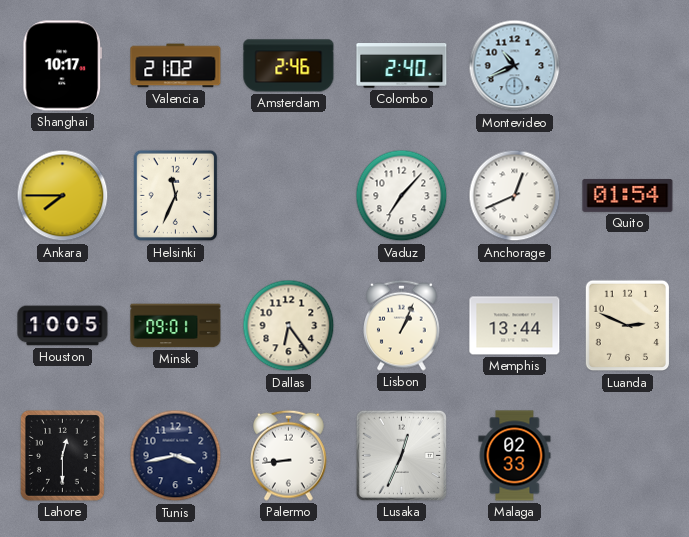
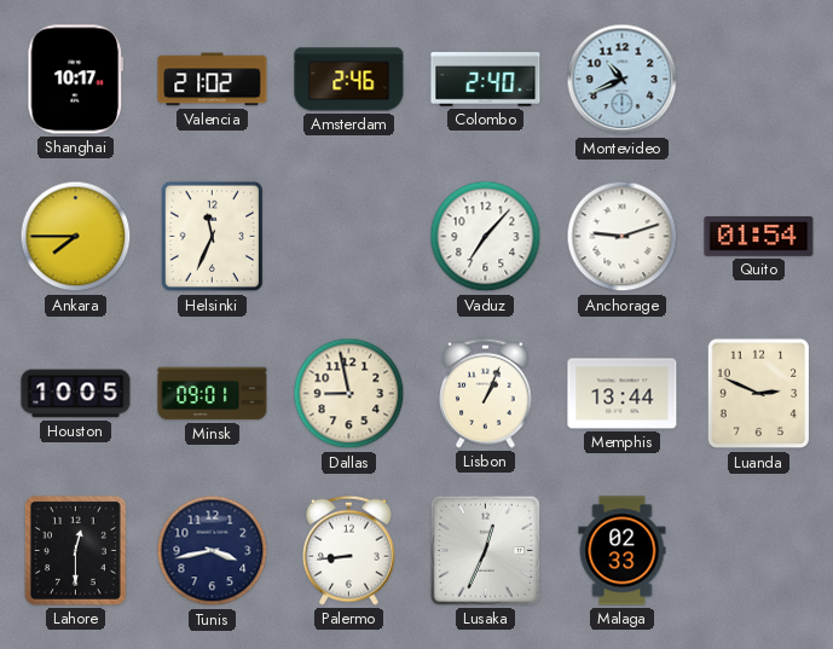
Anchorage: 12:41 -> 9:12 (623, 237)
Dallas: 6:24 -> 8:58 (349, 394)
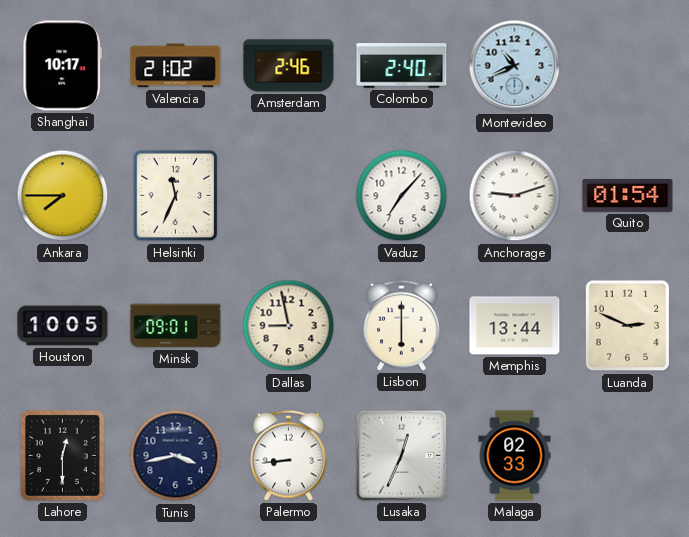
Lisbon: 1:04 -> 6:00 (402, 325)
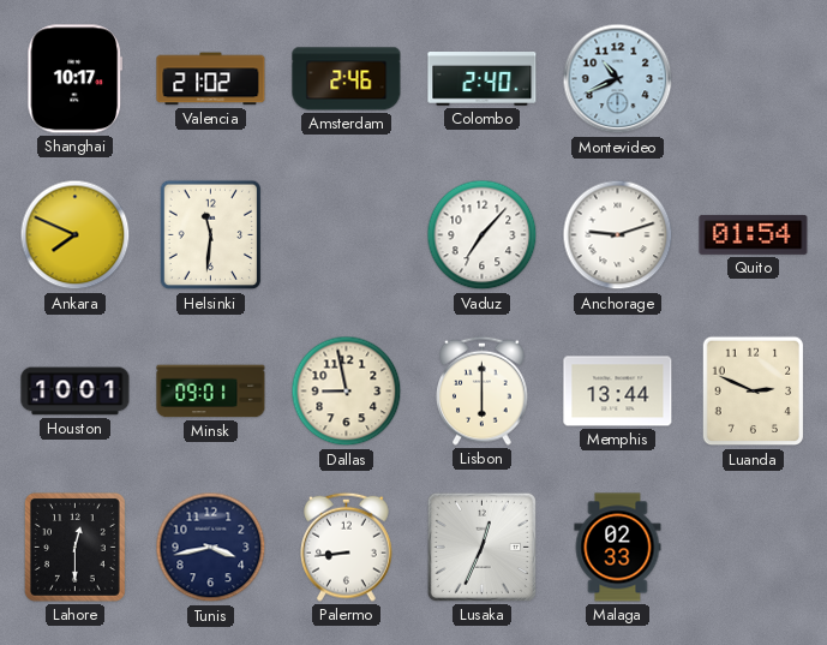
Ankara: 7:45 -> 7:49 (76, 235)
Helsinki: 11:34 -> 11:31 (211, 235)
Houston: 10:05 -> 10:01 (76, 392)
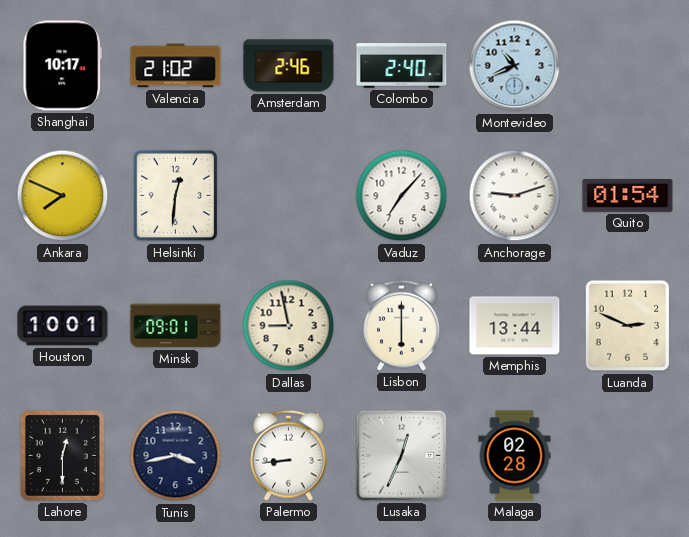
Helsinki: 11:31 -> 12:31 (176, 196)
Malaga: 02:33 -> 02:28 (515, 456)
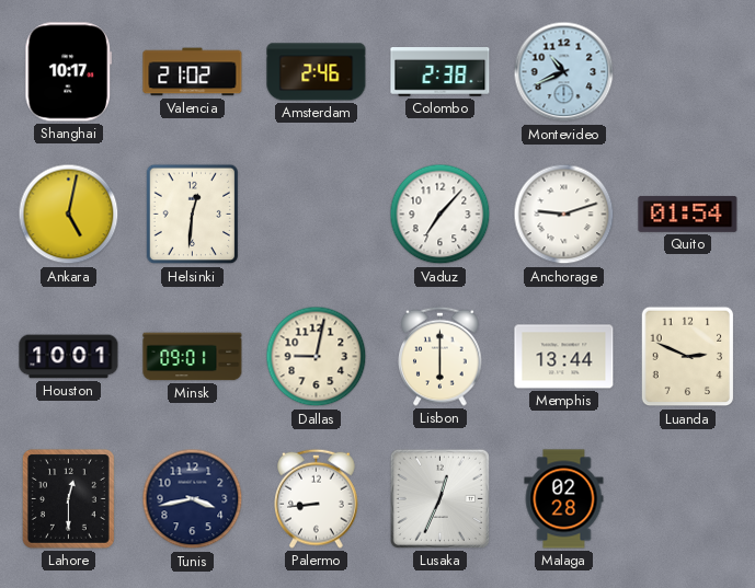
Colombo: 2:40 -> 2:38 (441, 72)
Ankara: 7:49 -> 5:02 (69, 215)
Dallas: 8:58 -> 9:02 (317, 357)
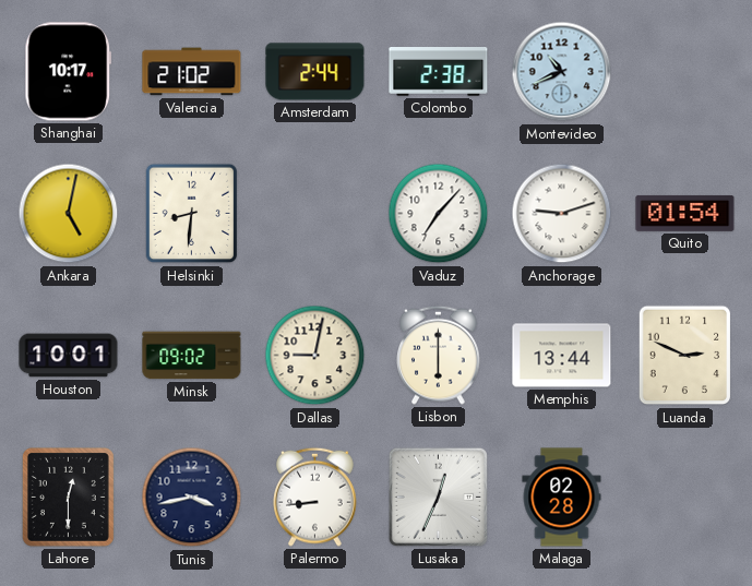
Amsterdam: 2:46 -> 2:44 (315, 72)
Helsinki: 12:31 -> 8:31 (192, 214)
Minsk: 09:01 -> 09:02 (192, 356)
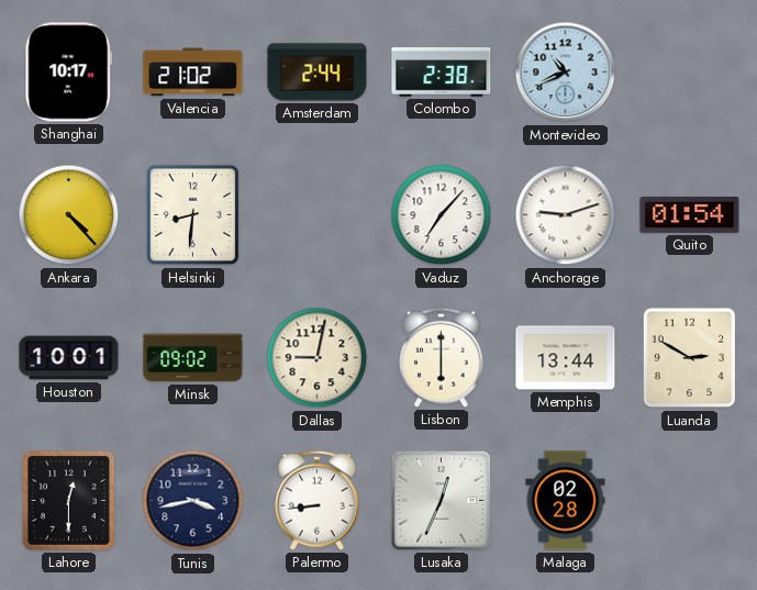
Ankara: 5:02 -> 4:23 (69, 215)
Luanda: 2:49 -> 2:50 (690, 358)
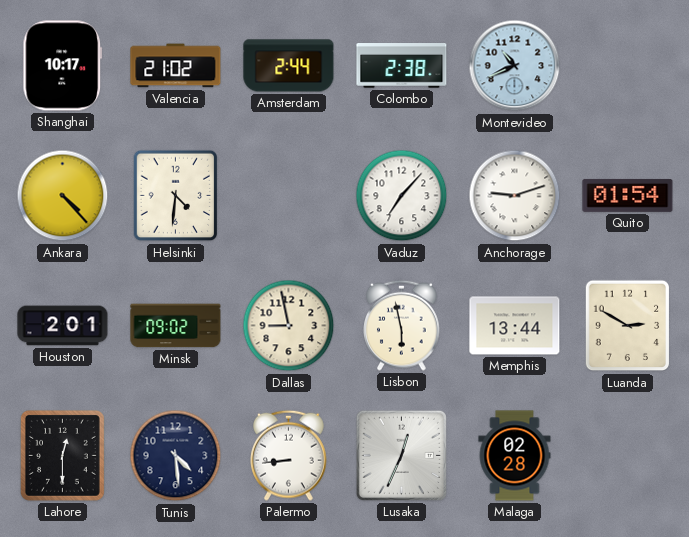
Helsinki: 8:31 -> 4:31 (176, 196)
Houston: 10:01 -> 2:01 (63, 326)
Dallas: 9:02 -> 8:58 (289, 326)
Lisbon: 6:00 -> 5:58 (402, 325)
Tunis: 3:43 -> 4:29 (176, 456)
